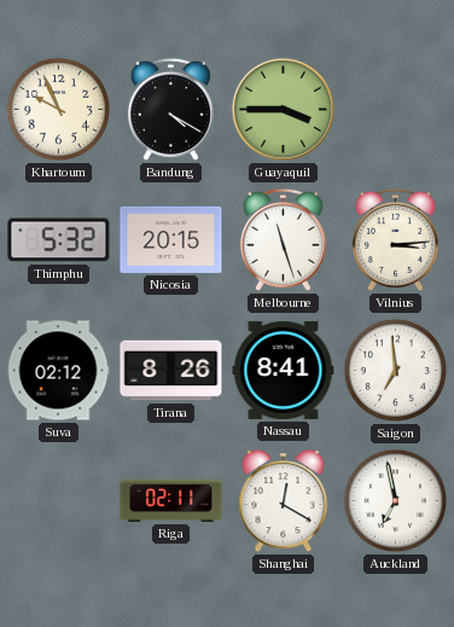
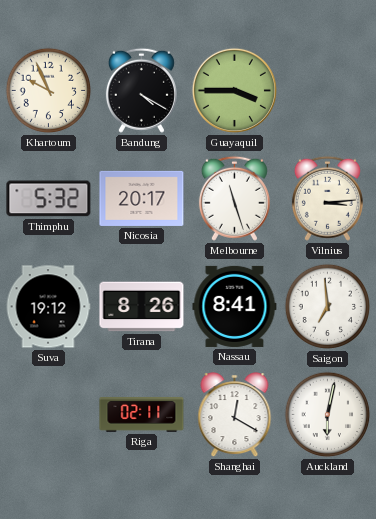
Nicosia: 20:15 -> 20:17 (142, 198)
Suva: 02:12 -> 19:12 (48, 307)
Auckland: 6:58 -> 6:02 (328, 415)
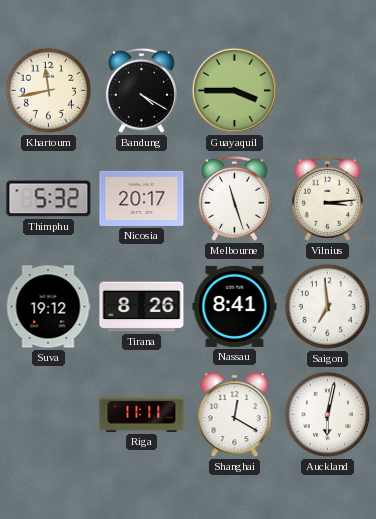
Khartoum: 9:56 -> 11:43 (49, 91)
Riga: 02:11 -> 11:11 (142, 414)
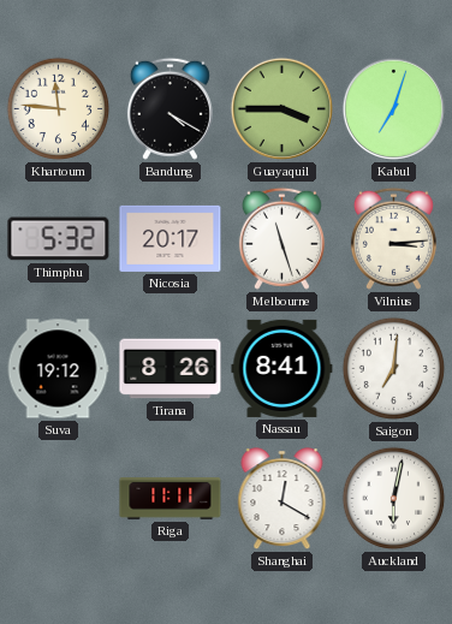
Khartoum: 11:43 -> 11:46 (59, 109)
Kabul: none -> 7:03 (393, 108)
Saigon: 6:59 -> 7:01 (394, 369)
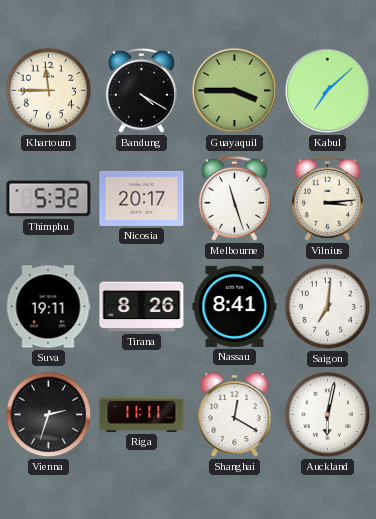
Khartoum: 11:46 -> 11:45 (49, 91)
Kabul: 7:03 -> 7:08 (327, 90)
Suva: 19:12 -> 19:11 (48, 307)
Vienna: none -> 2:33 (49, 415)
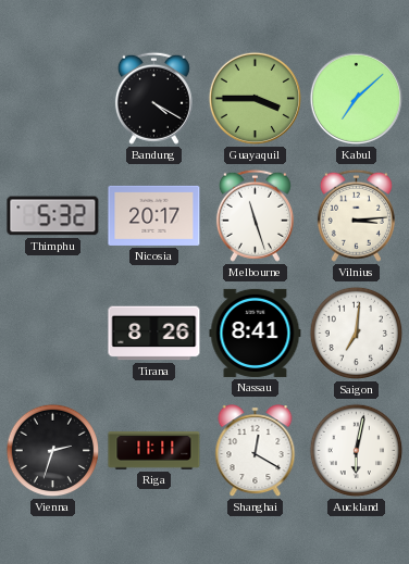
Khartoum: 11:45 -> none (49, 91)
Suva: 19:11 -> none (48, 307)
